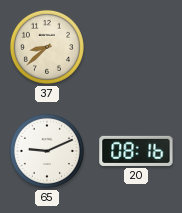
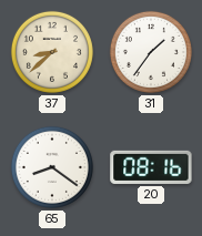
31: none -> 1:36 (151, 52)
65: 9:11 -> 8:21 (52, 167)
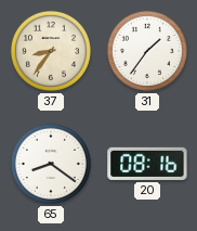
37: 8:38 -> 8:36 (51, 51)
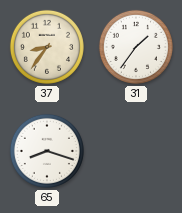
65: 8:21 -> 8:18 (47, 151)
20: 08:16 -> none (147, 164)
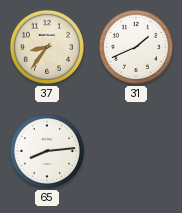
31: 1:36 -> 1:41 (136, 47)
65: 8:18 -> 8:14 (47, 151)
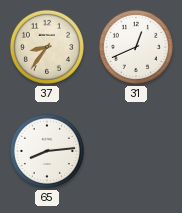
31: 1:41 -> 12:41 (136, 47)
